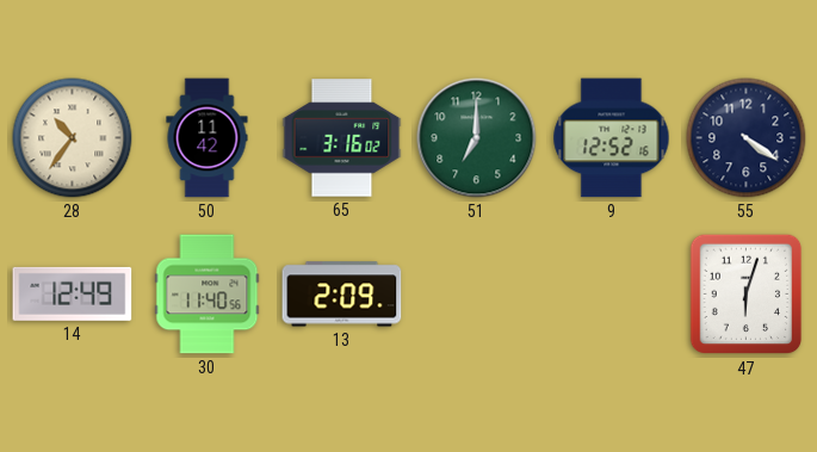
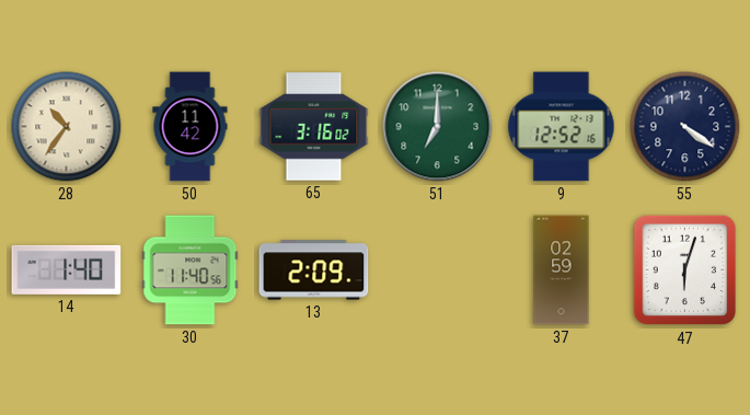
14: 12:49 -> 1:40 (67, 269)
37: none -> 02:59 (562, 270)
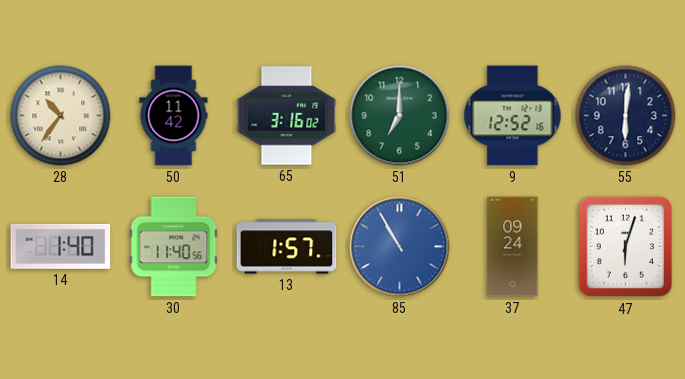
55: 4:21 -> 6:01 (626, 116)
13: 2:09 -> 1:57 (287, 247)
85: none -> 10:55 (400, 247)
37: 02:59 -> 09:24 (513, 247)
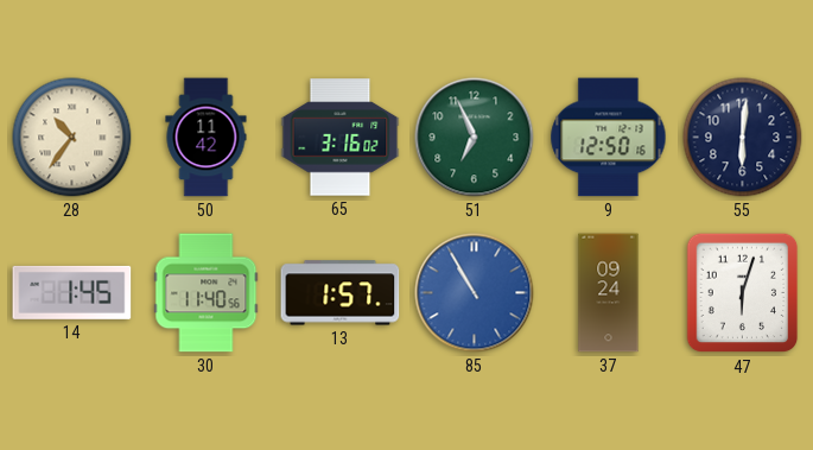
51: 7:00 -> 6:56 (475, 138)
9: 12:52 -> 12:50 (609, 138)
14: 1:40 -> 1:45 (72, 292)
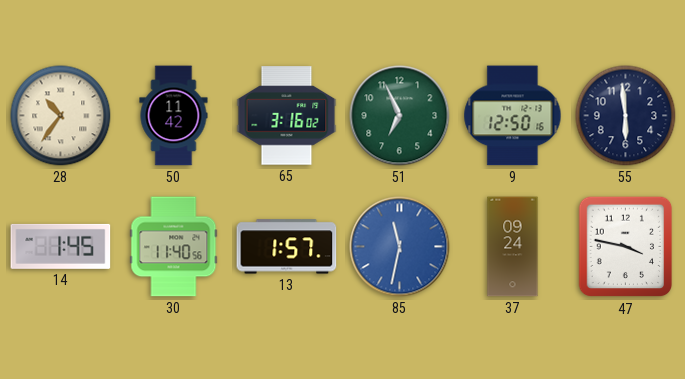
55: 6:01 -> 5:59 (626, 116)
85: 10:55 -> 11:32 (400, 247)
47: 6:03 -> 3:47 (626, 247)
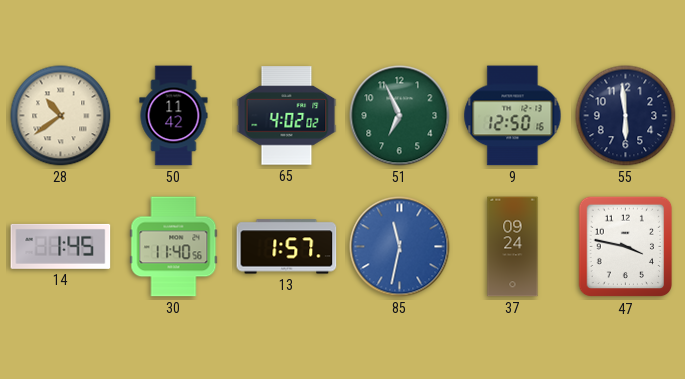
28: 10:36 -> 10:39 (61, 116)
65: 3:16 -> 4:02 (287, 116)
